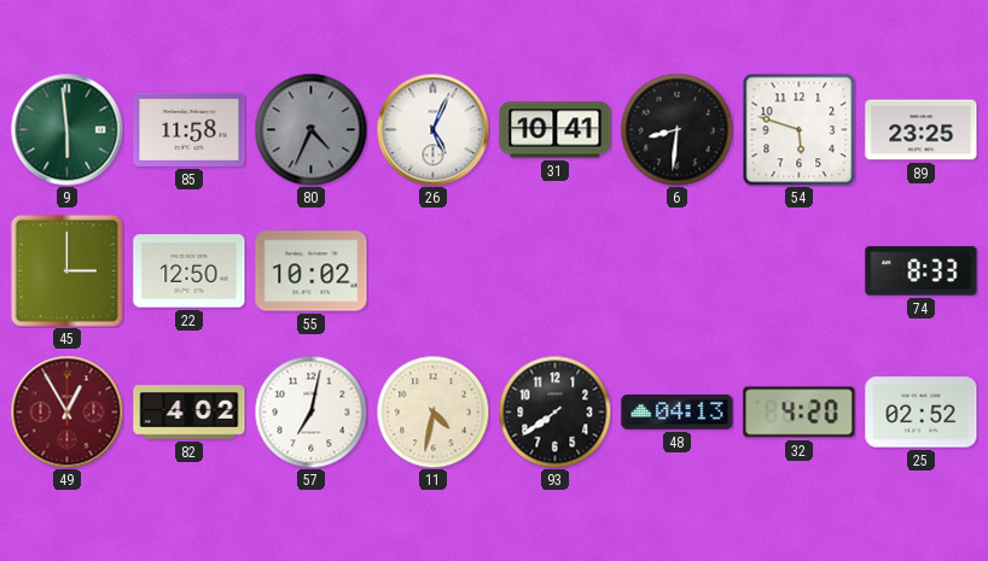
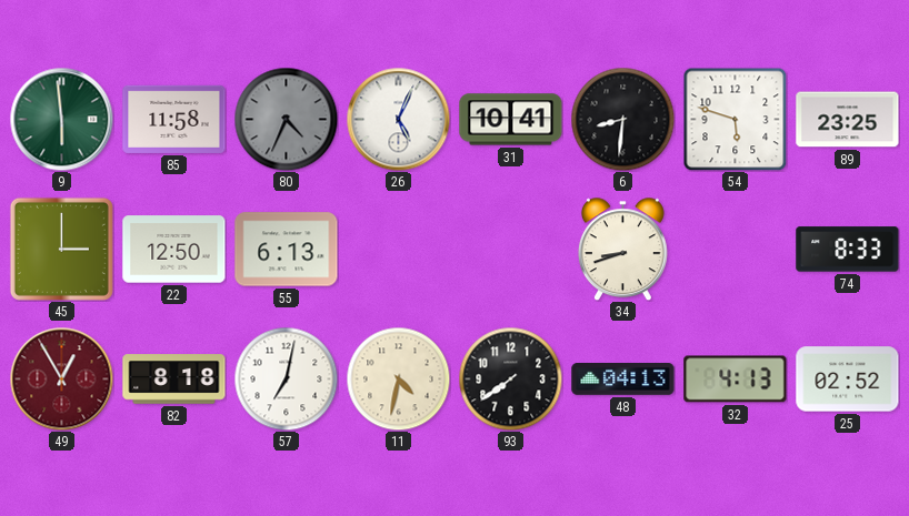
55: 10:02 -> 6:13 (287, 250)
34: none -> 8:42 (622, 249)
82: 4:02 -> 8:18 (174, 380)
32: 4:20 -> 4:13 (736, 380)
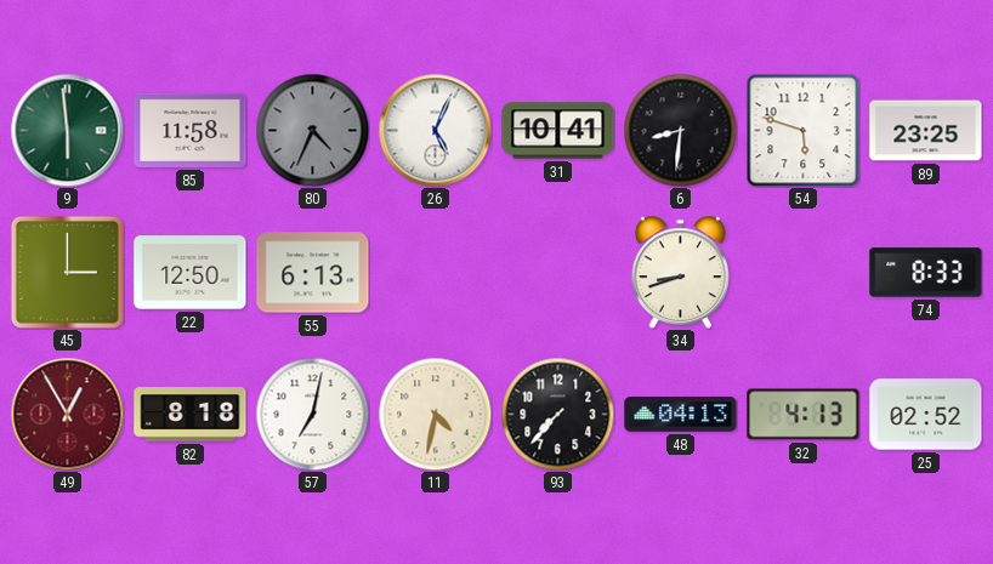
93: 7:39 -> 7:37 (557, 414)
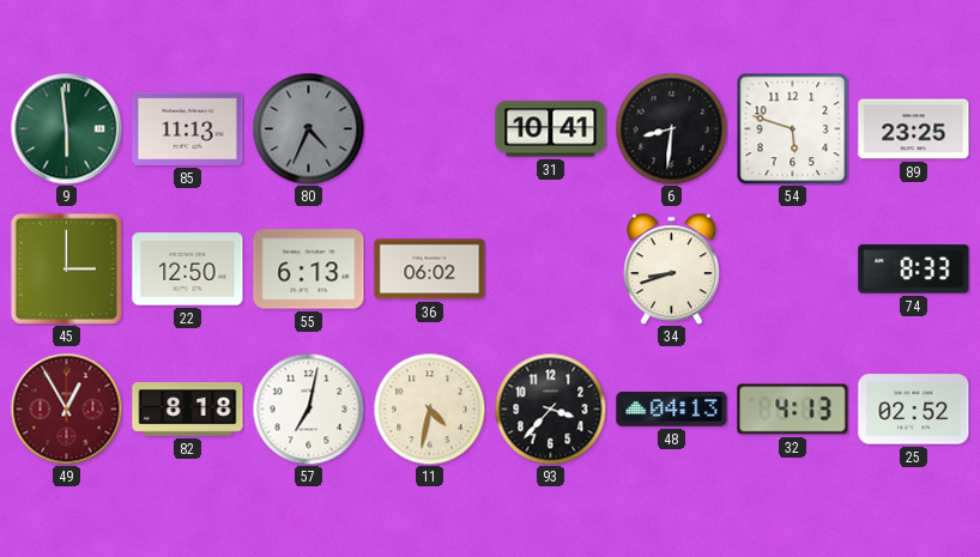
85: 11:58 -> 11:13 (188, 128)
26: 5:04 -> none (435, 130)
36: none -> 06:02 (430, 270)
93: 7:37 -> 3:37 (550, 408)
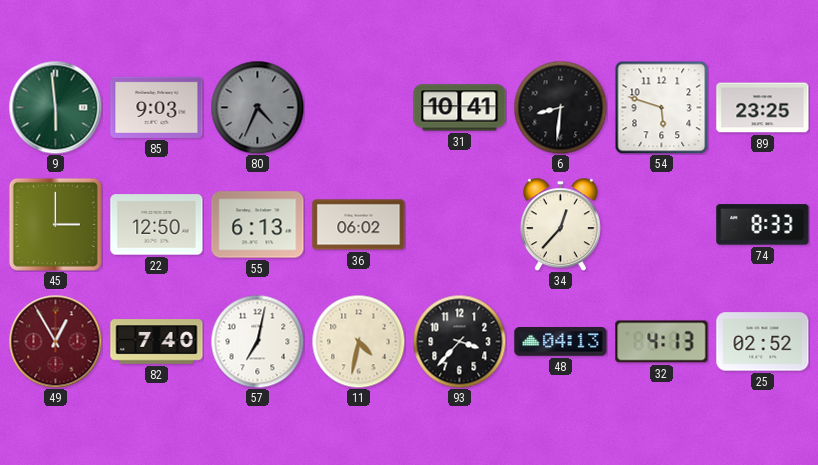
85: 11:13 -> 9:03 (157, 107)
34: 8:42 -> 12:37 (560, 224)
82: 8:18 -> 7:40 (157, 342)
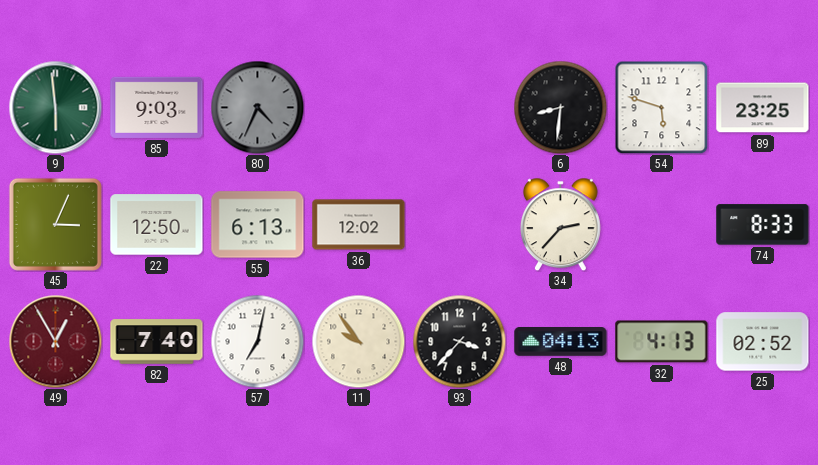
31: 10:41 -> none (460, 108)
45: 3:00 -> 3:04 (55, 224)
36: 06:02 -> 12:02 (359, 225)
34: 12:37 -> 2:37 (560, 224)
11: 4:32 -> 9:54 (358, 341)
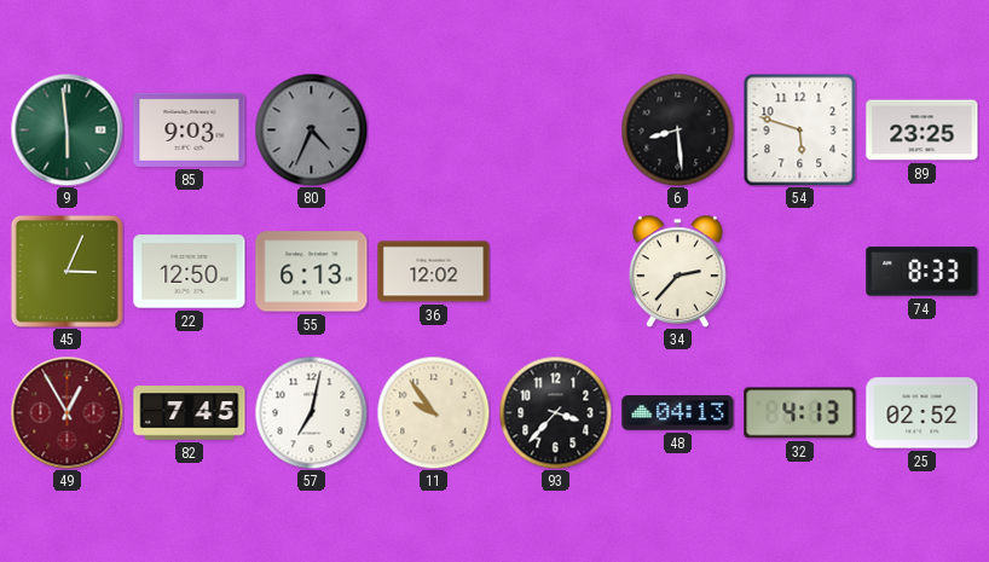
6: 8:31 -> 8:29 (677, 129)
82: 7:40 -> 7:45 (190, 413)
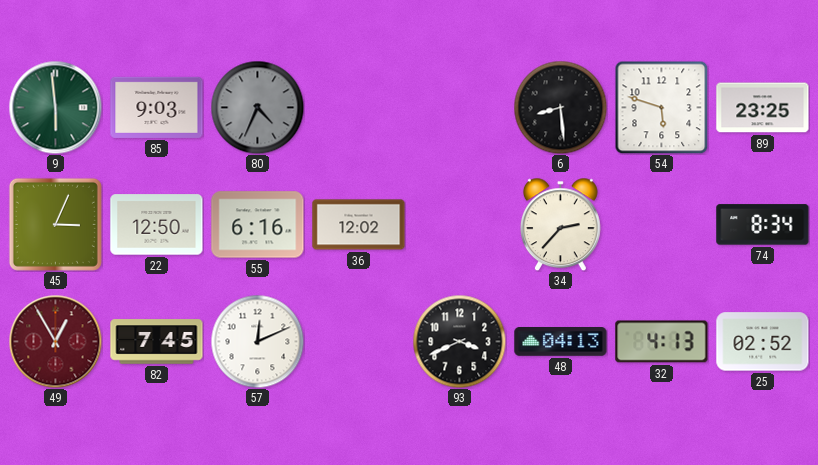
55: 6:13 -> 6:16 (258, 225)
74: 8:33 -> 8:34 (763, 225)
57: 7:02 -> 12:11 (257, 341)
11: 9:54 -> none (433, 412)
93: 3:37 -> 3:41 (459, 341)
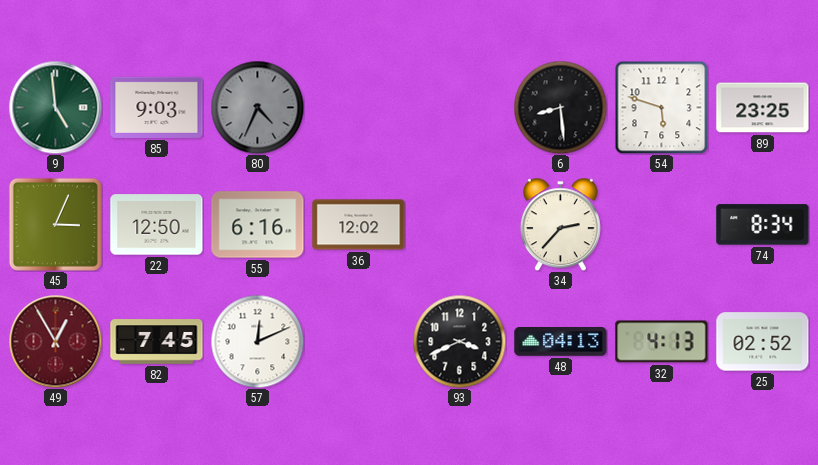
9: 5:59 -> 4:59 (55, 107)
